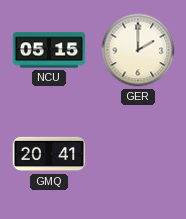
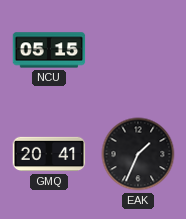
GER: 2:00 -> none (138, 50)
EAK: none -> 1:34 (138, 154)
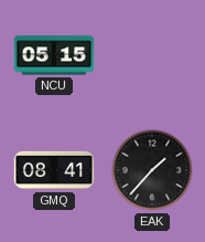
GMQ: 20:41 -> 08:41 (54, 170)
EAK: 1:34 -> 1:37 (152, 170)
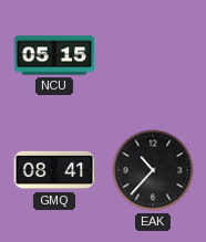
EAK: 1:37 -> 10:37 (153, 170)
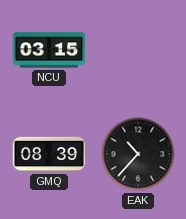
NCU: 05:15 -> 03:15 (49, 50)
GMQ: 08:41 -> 08:39 (49, 154)
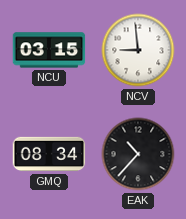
NCV: none -> 8:59 (138, 50)
GMQ: 08:39 -> 08:34 (49, 154)
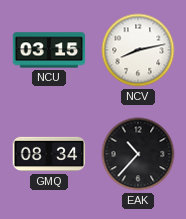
NCV: 8:59 -> 8:13 (138, 50)
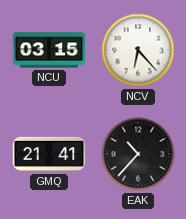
NCV: 8:13 -> 6:23 (138, 50)
GMQ: 08:34 -> 21:41 (49, 154)
